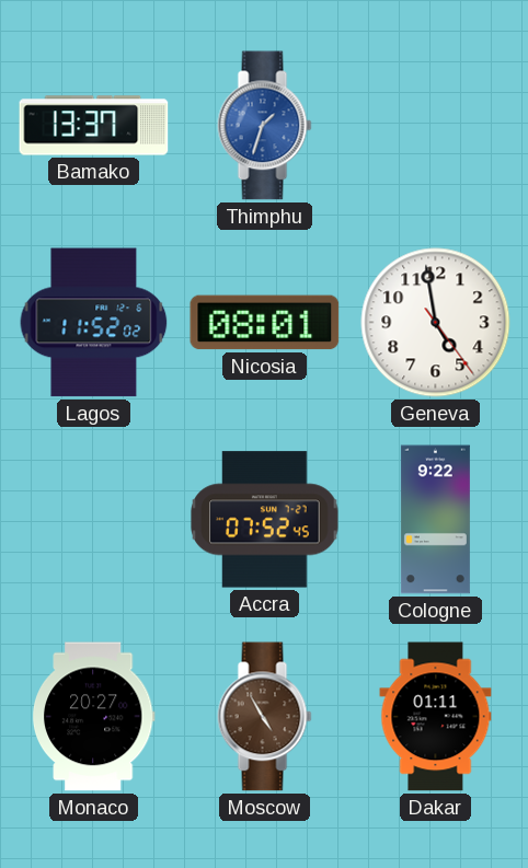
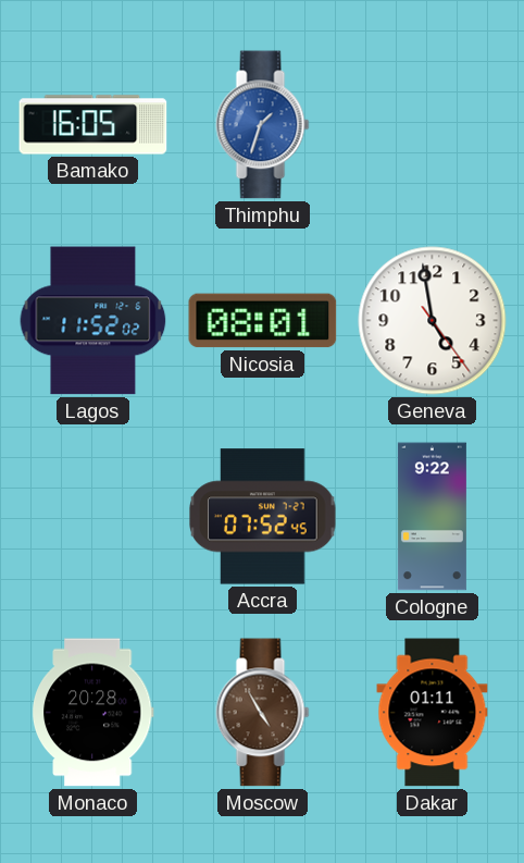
Bamako: 13:37 -> 16:05 (93, 125)
Monaco: 20:27 -> 20:28 (92, 713)
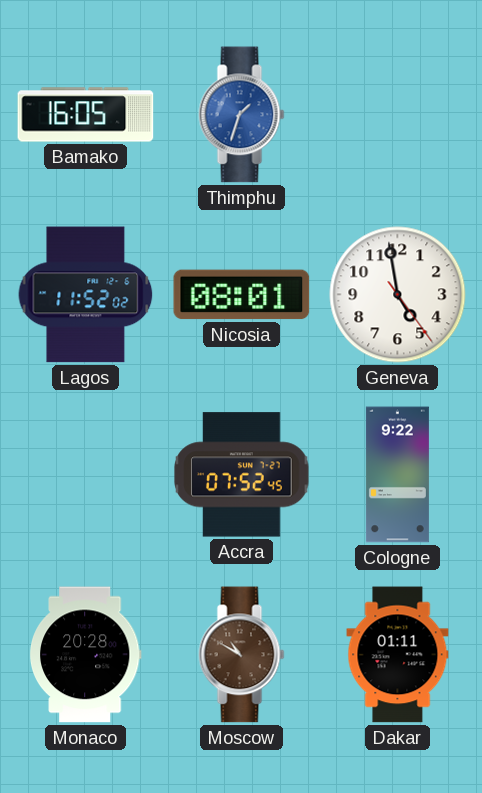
Moscow: 4:55 -> 10:50 (242, 655)
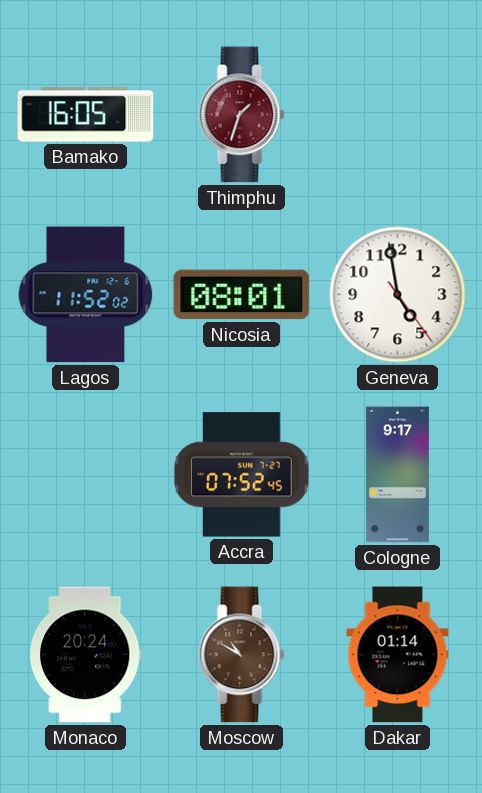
Thimphu dial: blue -> burgundy (242, 115)
Cologne: 9:22 -> 9:17 (397, 475)
Monaco: 20:28 -> 20:24 (85, 655)
Dakar: 01:11 -> 01:14 (398, 655)
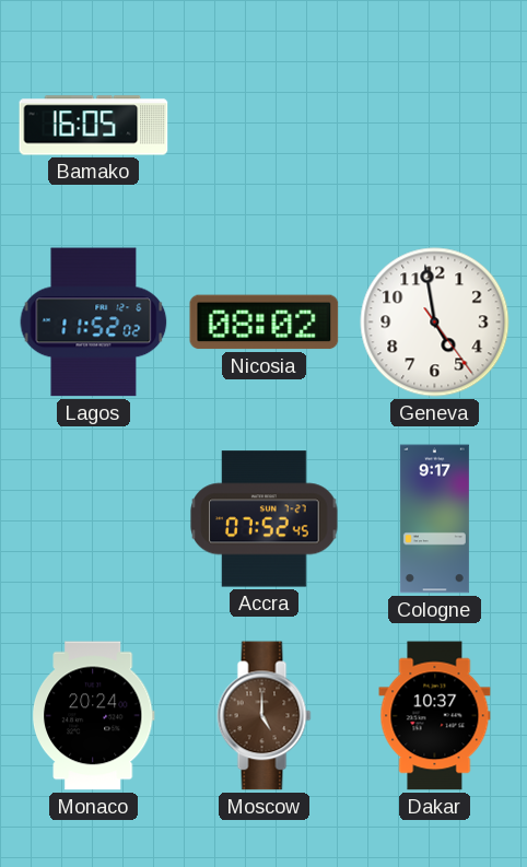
Thimphu: 1:33 -> none (242, 115)
Nicosia: 08:01 -> 08:02 (265, 323)
Moscow: 10:50 -> 5:00 (265, 716)
Dakar: 01:14 -> 10:37 (435, 716)
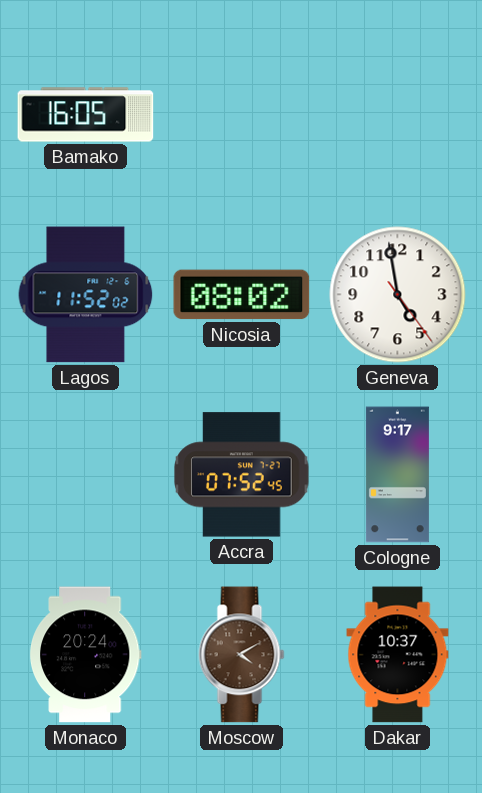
Moscow: 5:00 -> 4:10 (242, 655)
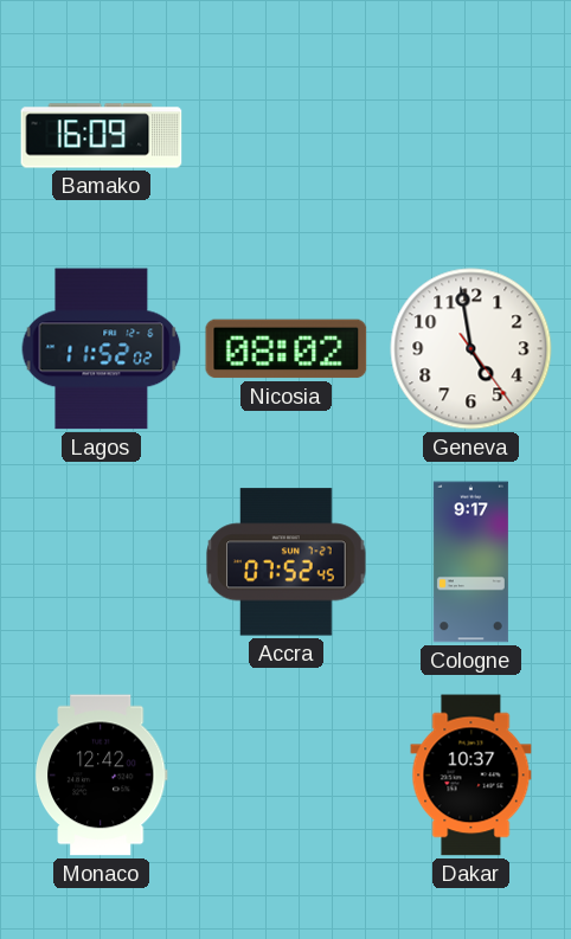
Bamako: 16:05 -> 16:09 (102, 136)
Monaco: 20:24 -> 12:42 (101, 776)
Moscow: 4:10 -> none (242, 655)
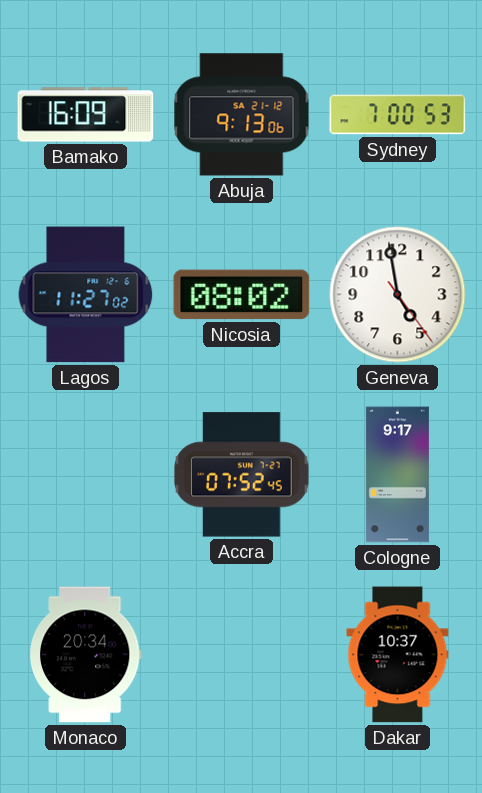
Abuja: none -> 9:13 (242, 115)
Sydney: none -> 7:00 (398, 115)
Lagos: 11:52 -> 11:27 (86, 295)
Monaco: 12:42 -> 20:34 (85, 655)
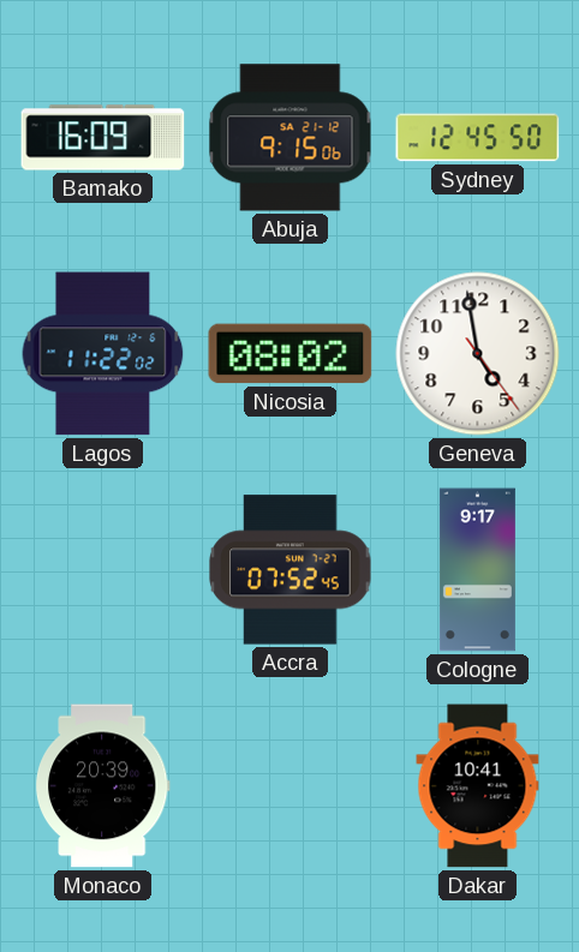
Abuja: 9:13 -> 9:15 (291, 138)
Sydney: 7:00 -> 12:45 (478, 138)
Lagos: 11:27 -> 11:22 (103, 354)
Monaco: 20:34 -> 20:39 (102, 786)
Dakar: 10:37 -> 10:41 (478, 786)
